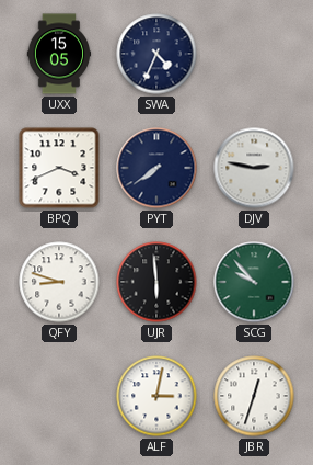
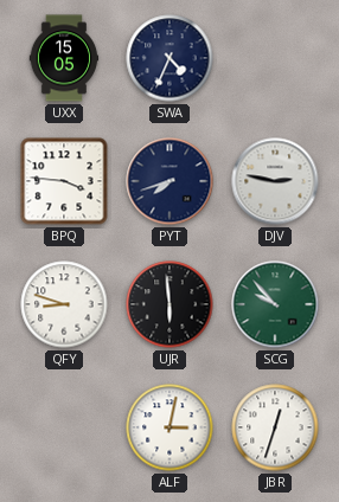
BPQ: 3:41 -> 3:46 (64, 181)
PYT: 7:39 -> 7:42 (170, 181)
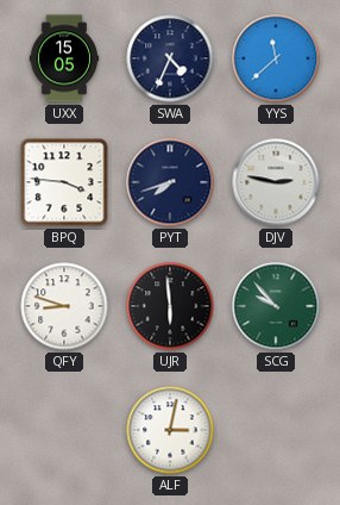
YYS: none -> 11:38 (276, 58)
JBR: 12:33 -> none (275, 427)
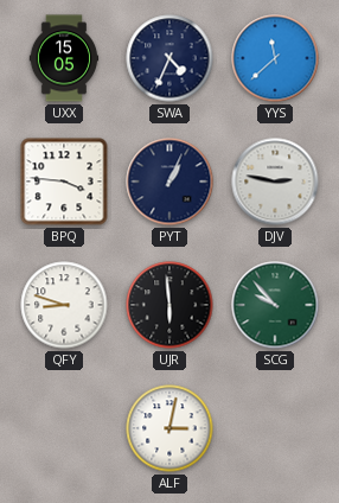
PYT: 7:42 -> 1:04 (170, 182)
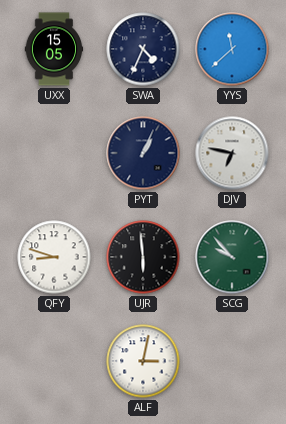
BPQ: 3:46 -> none (64, 182)
DJV: 2:47 -> 6:47 (232, 153)
